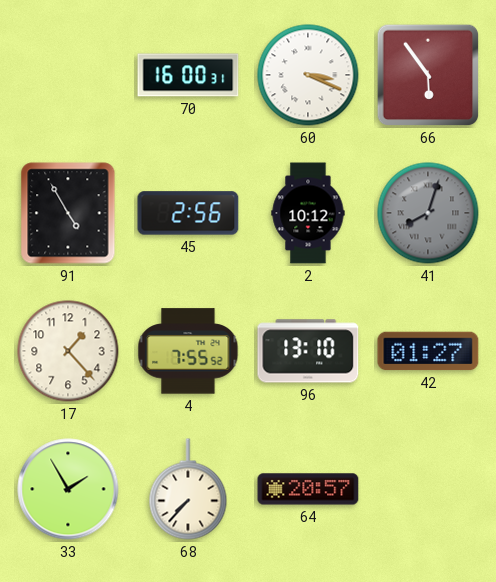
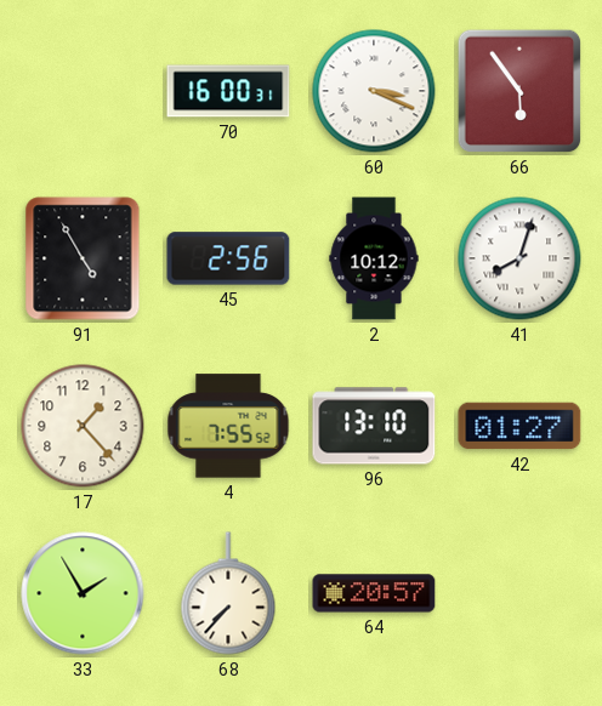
41 dial: grey -> white (519, 258)
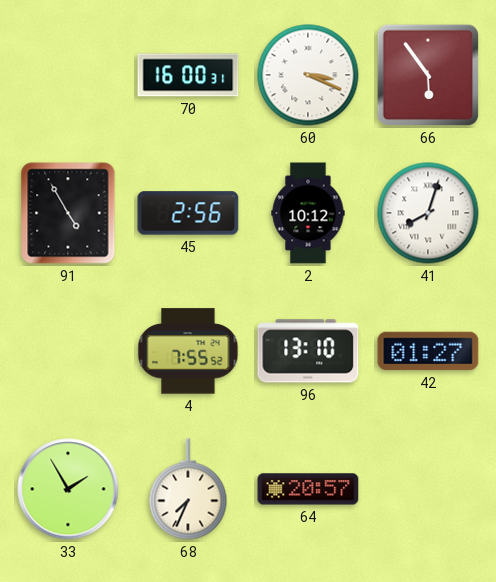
17: 1:23 -> none (83, 426)
68: 7:37 -> 7:34 (188, 489)
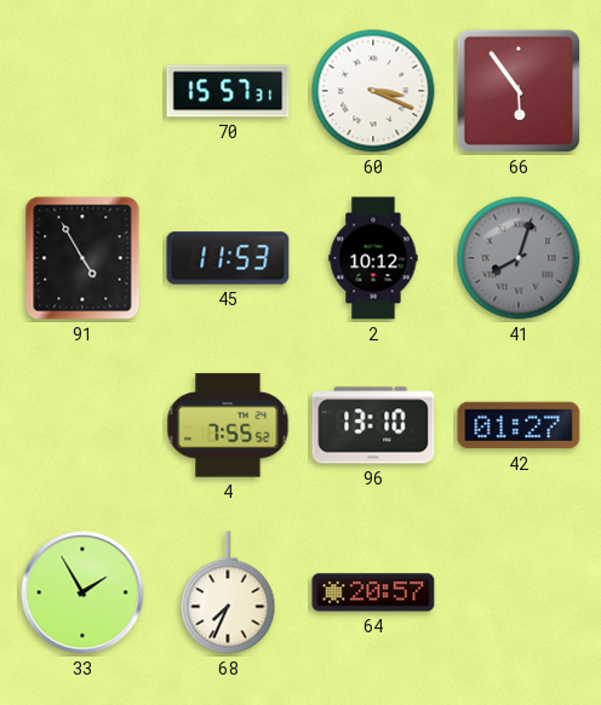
70: 16:00 -> 15:57 (228, 91)
45: 2:56 -> 11:53 (228, 258)
41 dial: white -> grey (519, 258)
